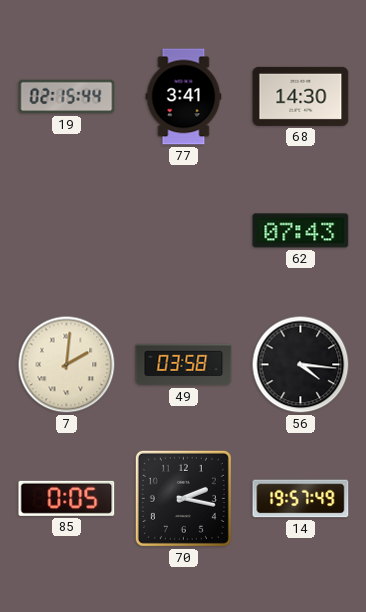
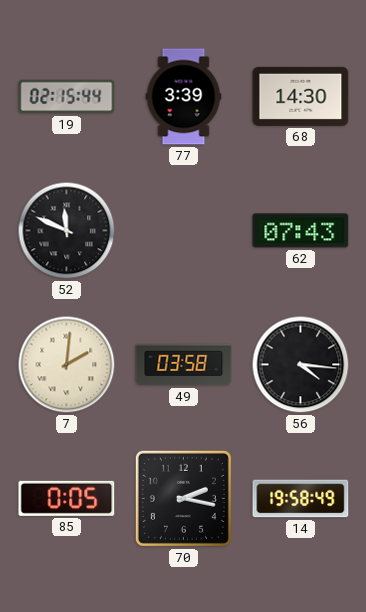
77: 3:41 -> 3:39 (184, 97)
52: none -> 11:49 (67, 231)
14: 19:57 -> 19:58 (301, 499)
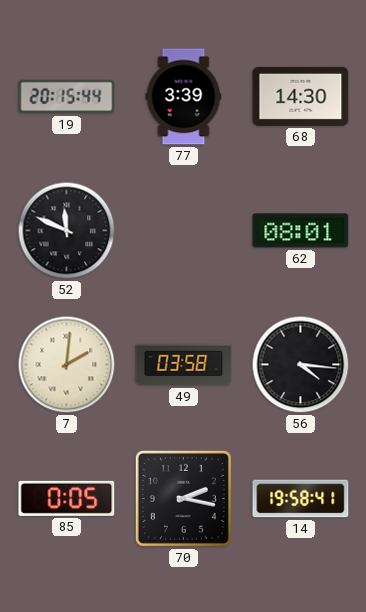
19: 02:15 -> 20:15 (67, 97)
62: 07:43 -> 08:01 (301, 231)
14: 19:58:49 -> 19:58:41 (301, 499)
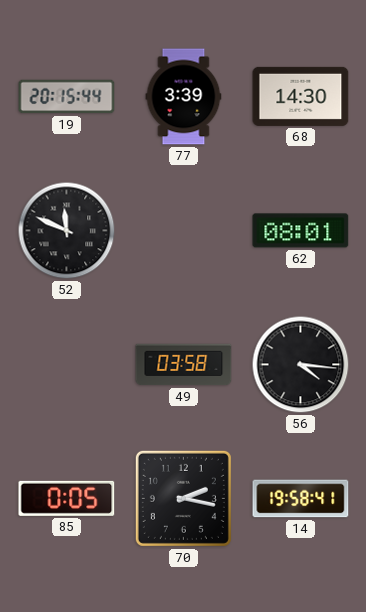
7: 2:01 -> none (67, 365)
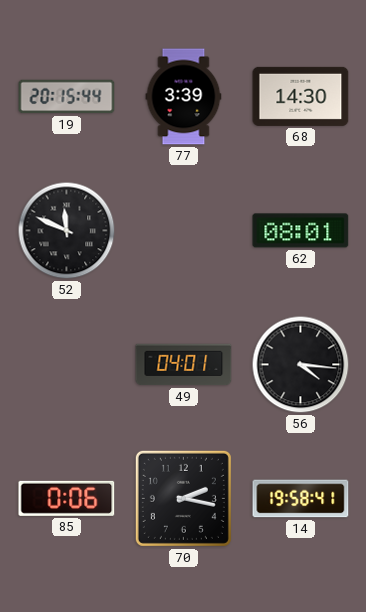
49: 03:58 -> 04:01 (184, 365)
85: 0:05 -> 0:06 (67, 498)
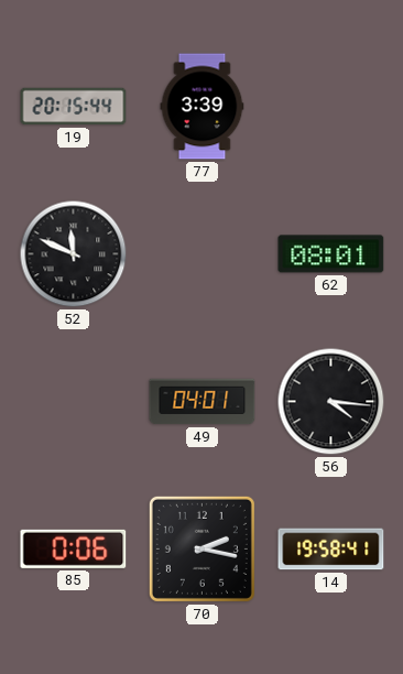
68: 14:30 -> none (301, 96)
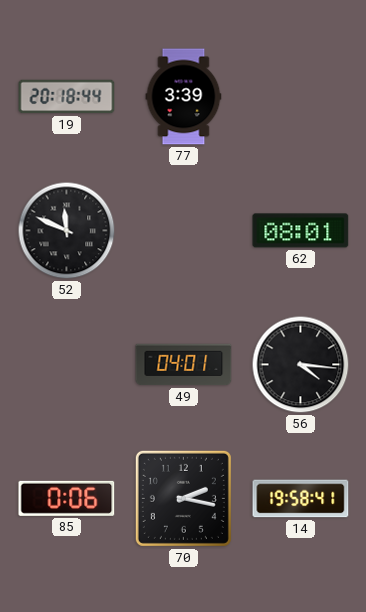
19: 20:15 -> 20:18 (67, 97)
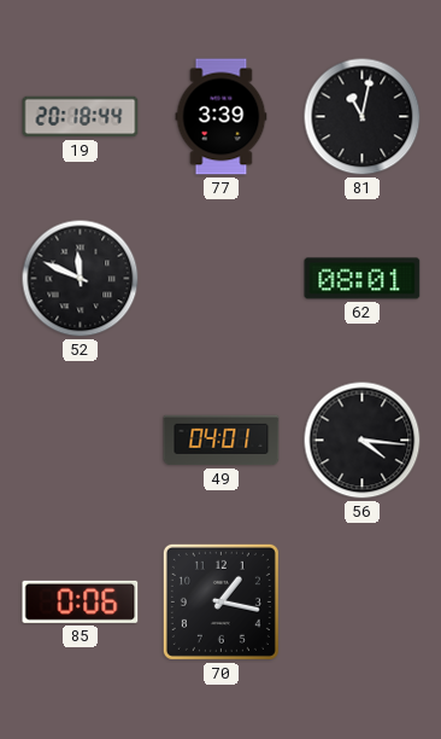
81: none -> 11:02 (363, 117)
70: 2:17 -> 1:17 (220, 601)
14: 19:58 -> none (301, 499)
